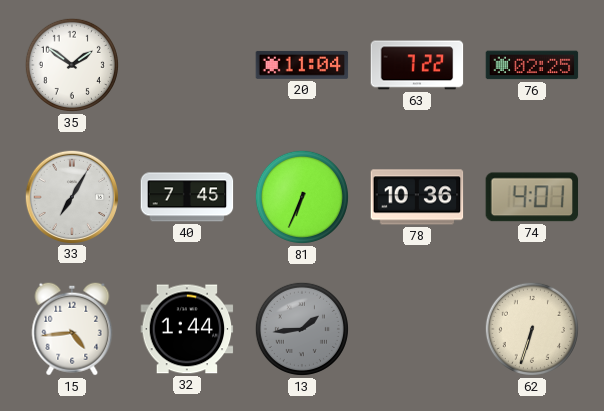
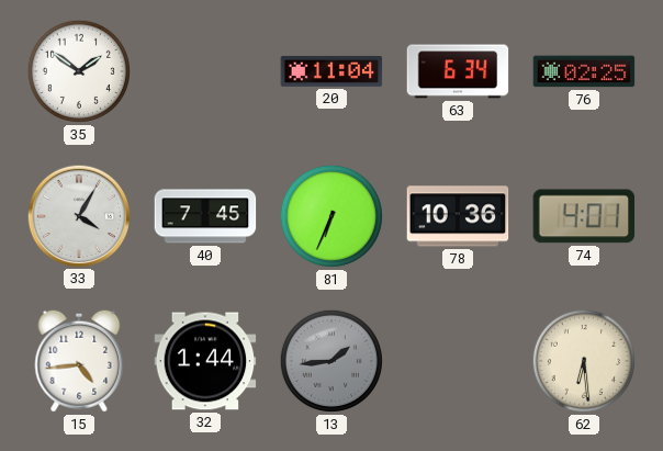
63: 7:22 -> 6:34 (458, 71)
33: 7:05 -> 4:05 (78, 215)
62: 6:33 -> 6:29 (584, 361)
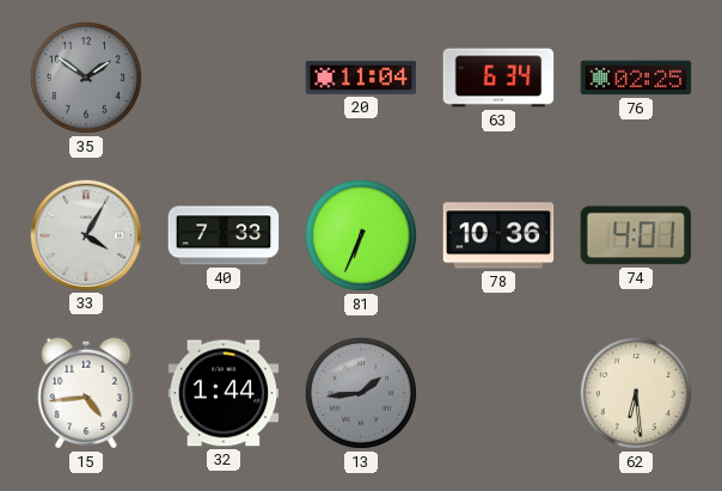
35 dial: white -> grey (86, 78)
40: 7:45 -> 7:33 (224, 235)
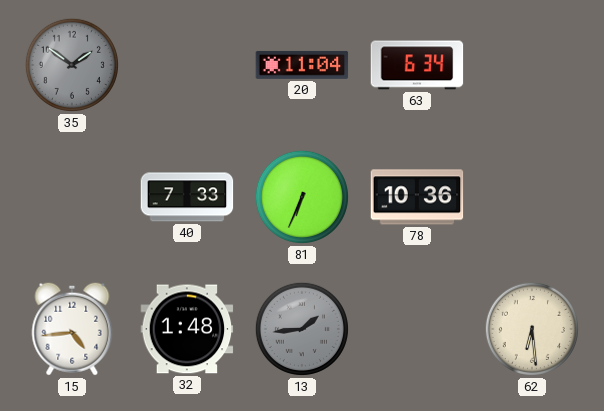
76: 02:25 -> none (636, 78)
33: 4:05 -> none (85, 234)
74: 4:01 -> none (636, 235)
32: 1:44 -> 1:48 (187, 329)
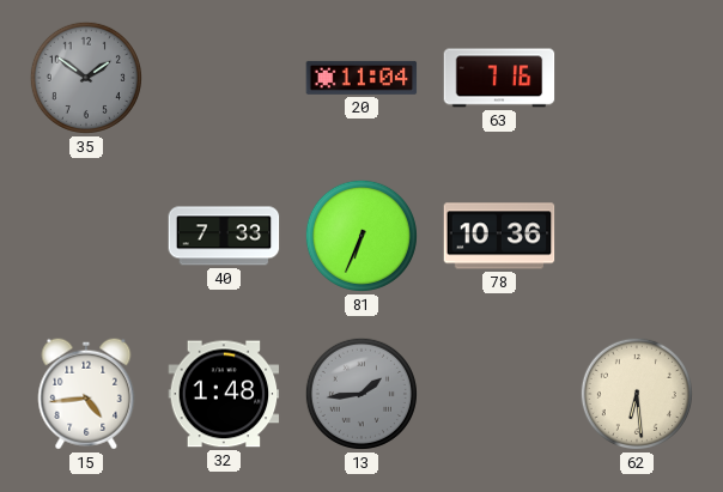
63: 6:34 -> 7:16 (499, 78)
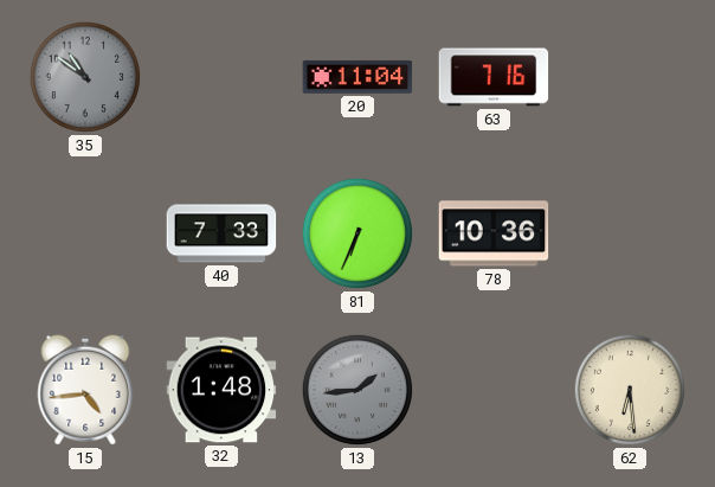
35: 1:51 -> 10:51 (85, 77)
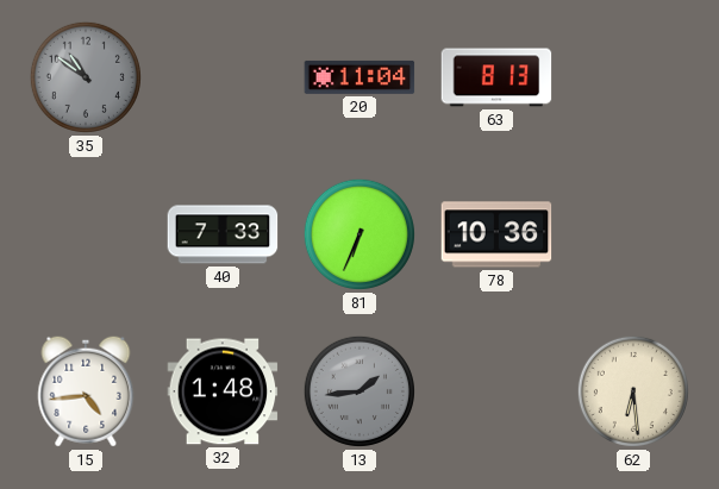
63: 7:16 -> 8:13 (496, 77)
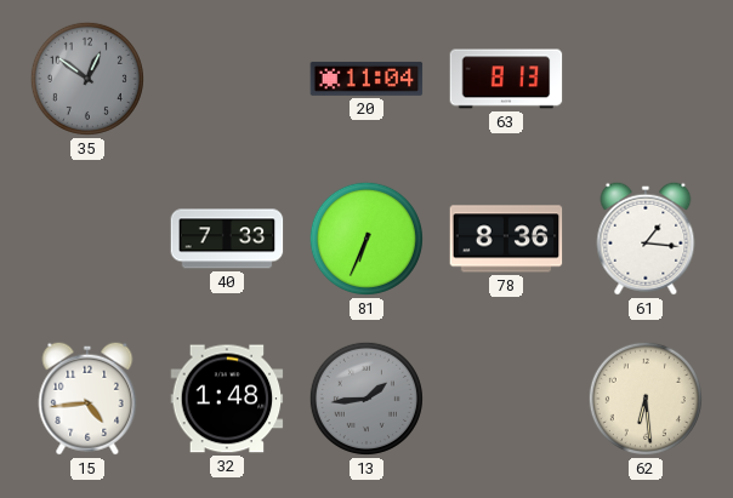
35: 10:51 -> 12:51 (87, 79)
78: 10:36 -> 8:36 (506, 239)
61: none -> 1:16 (646, 239)
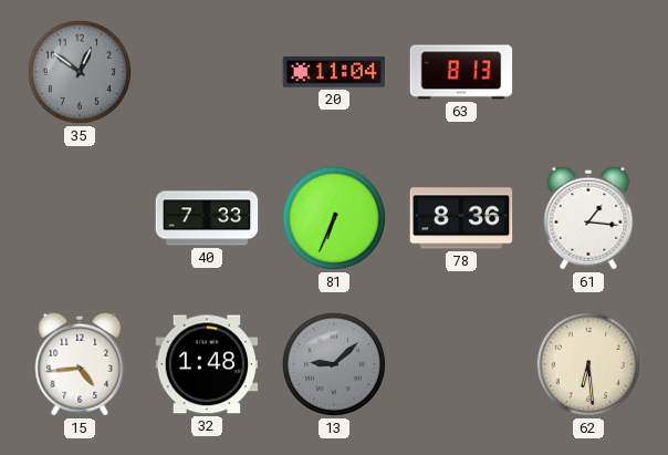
13: 1:44 -> 9:08 (334, 364)
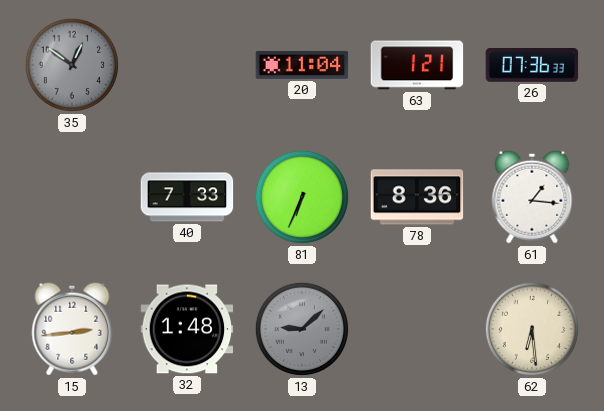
63: 8:13 -> 1:21 (417, 65)
26: none -> 07:36 (532, 66)
15: 4:44 -> 2:44 (72, 329)
